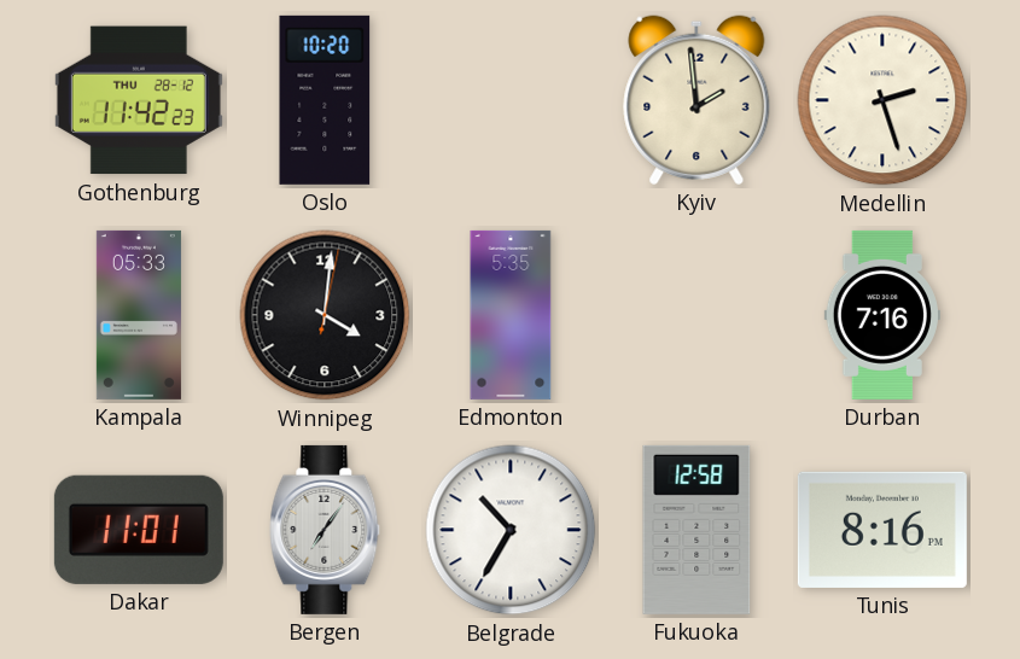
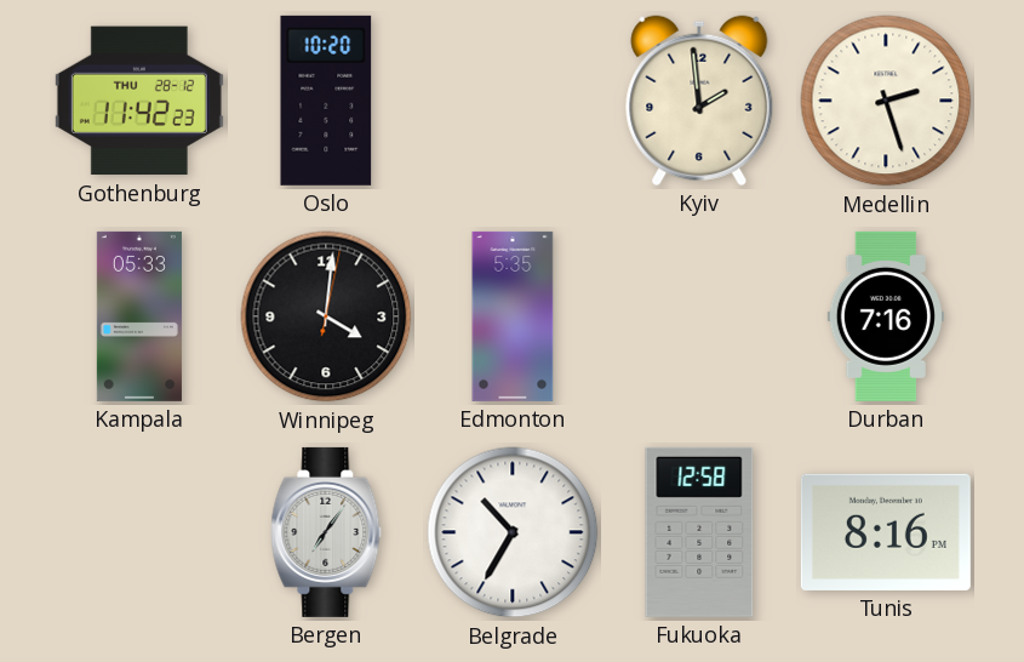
Dakar: 11:01 -> none (139, 530)
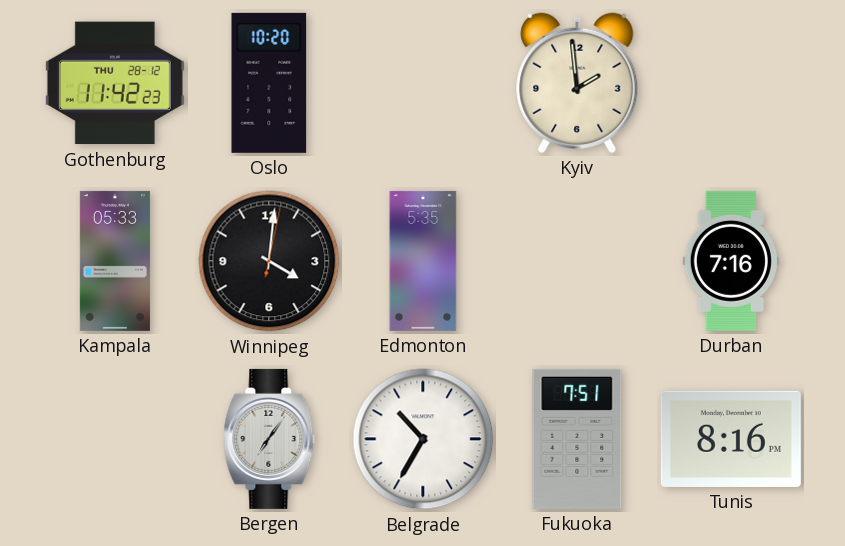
Medellin: 2:27 -> none (886, 101)
Fukuoka: 12:58 -> 7:51 (577, 439)
